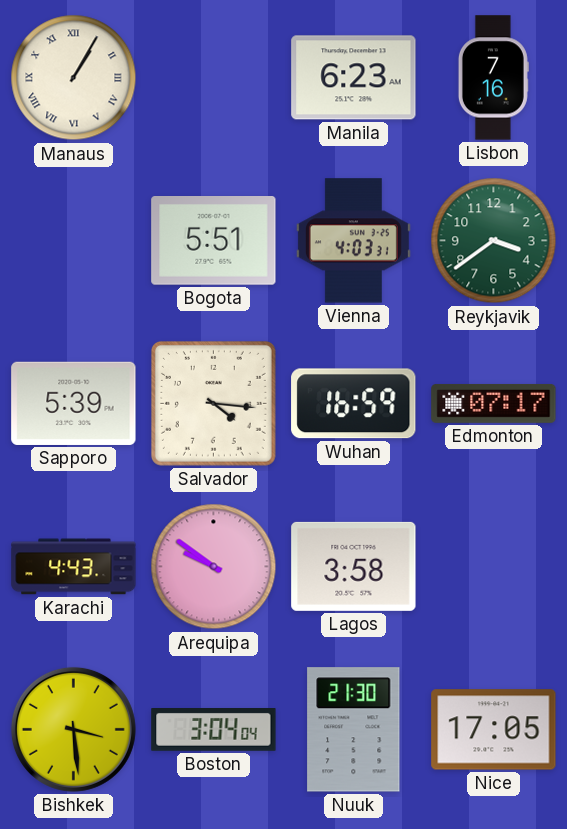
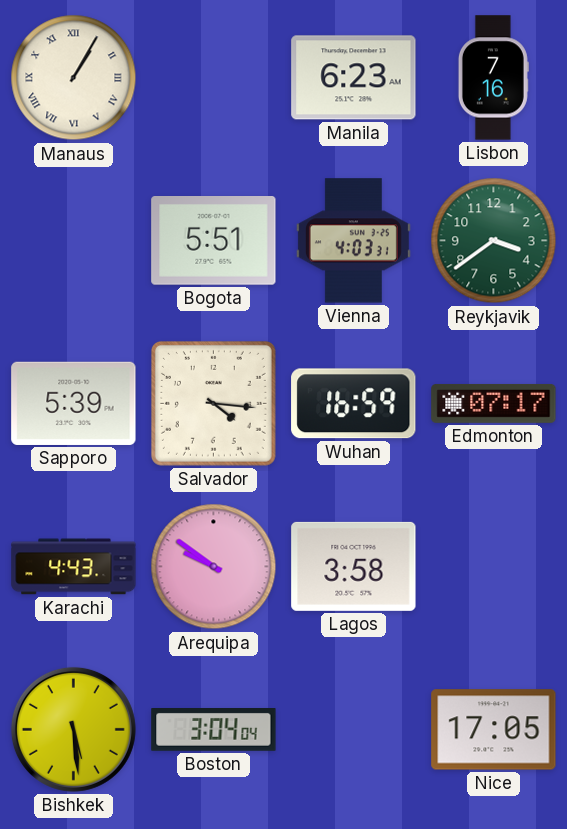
Bishkek: 3:29 -> 5:29 (73, 729)
Nuuk: 21:30 -> none (354, 730)
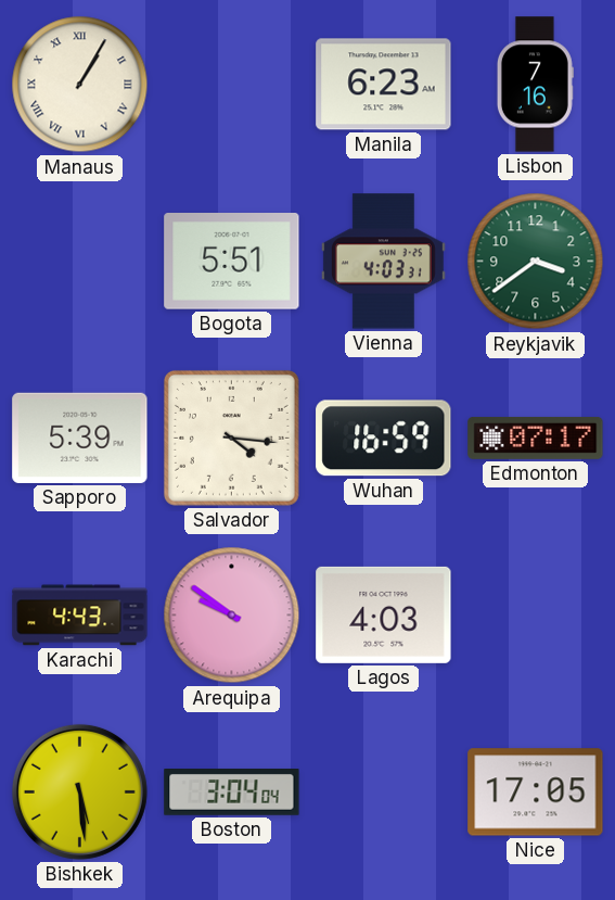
Lagos: 3:58 -> 4:03 (384, 614)
